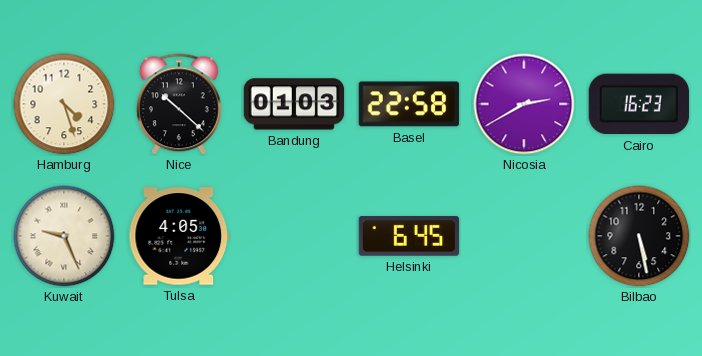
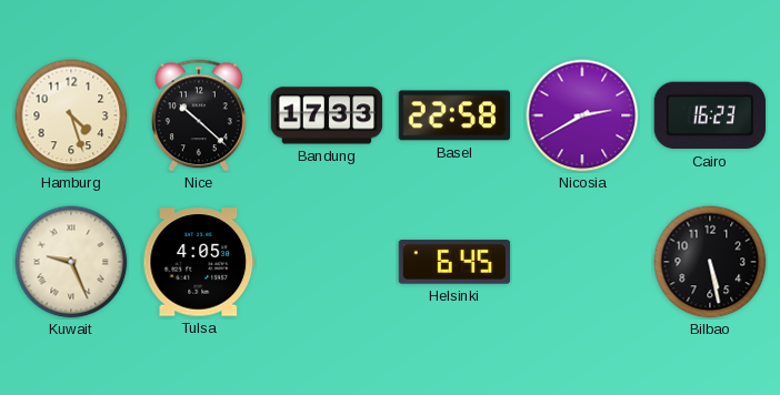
Bandung: 01:03 -> 17:33 (327, 115)
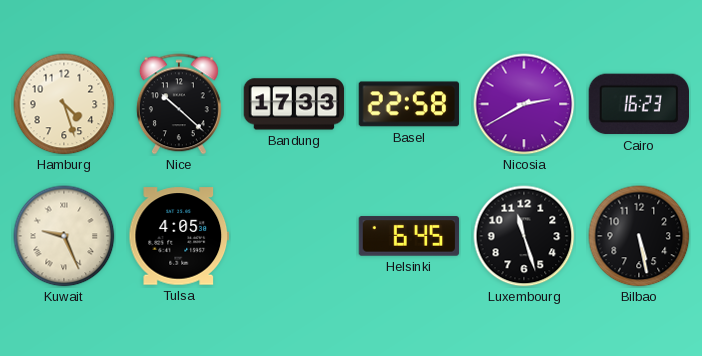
Luxembourg: none -> 11:27 (524, 236)
